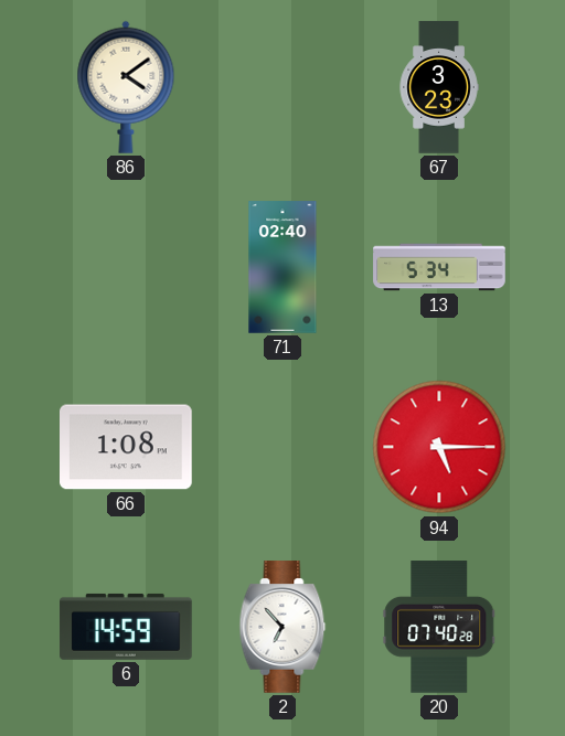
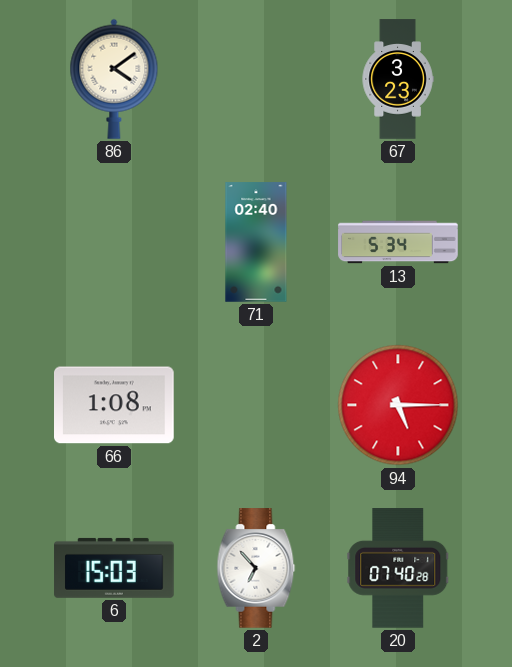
6: 14:59 -> 15:03 (114, 568)
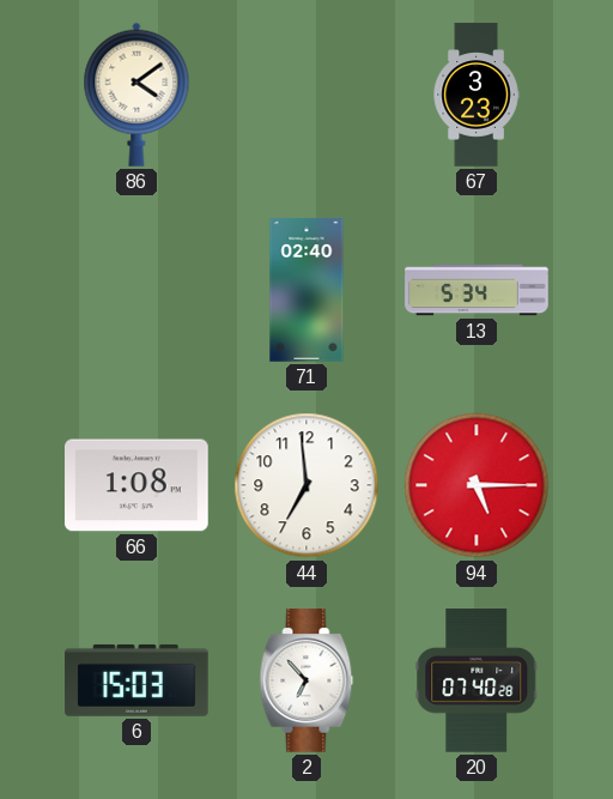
44: none -> 6:59 (306, 485)
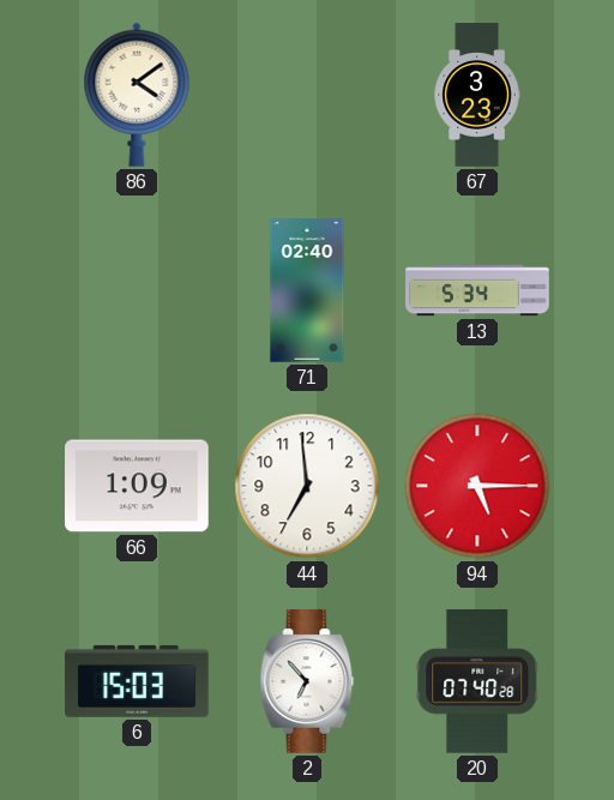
66: 1:08 -> 1:09 (138, 486)
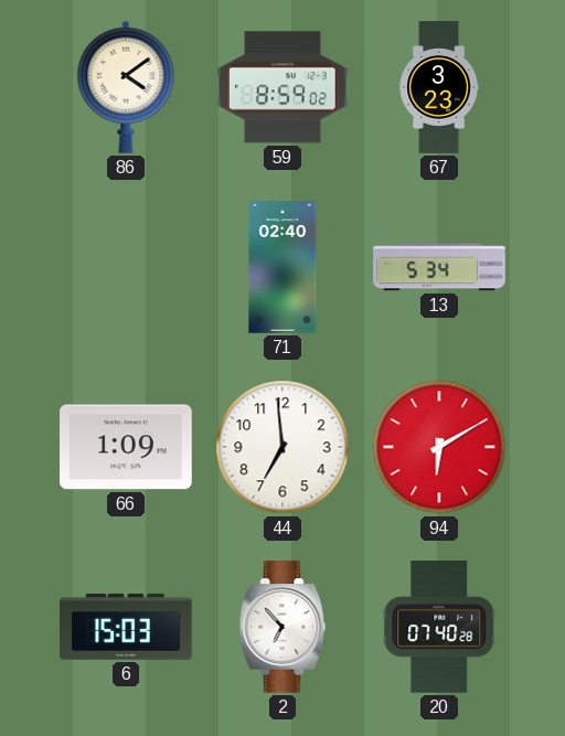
59: none -> 8:59 (284, 87)
94: 5:15 -> 6:10 (439, 447)
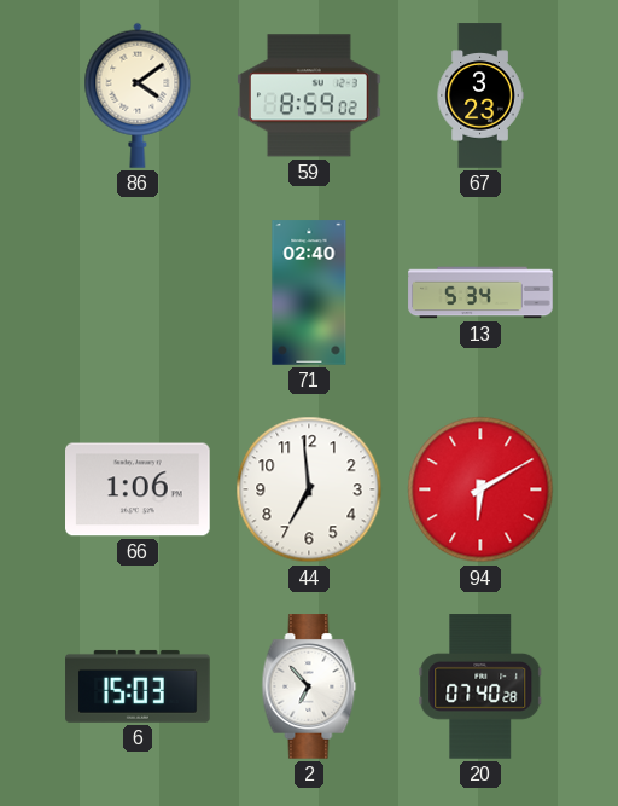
66: 1:09 -> 1:06 (139, 489)
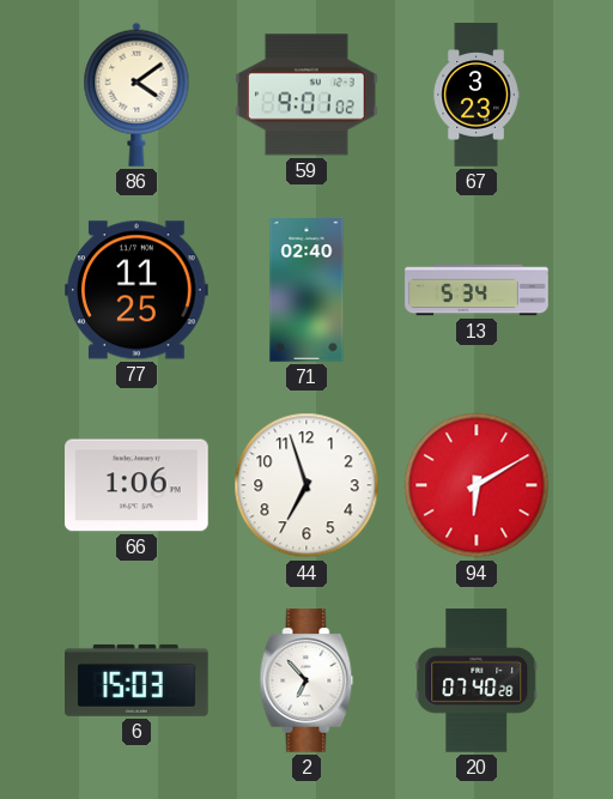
59: 8:59 -> 9:01 (308, 95)
77: none -> 11:25 (138, 290)
44: 6:59 -> 6:57 (306, 485)
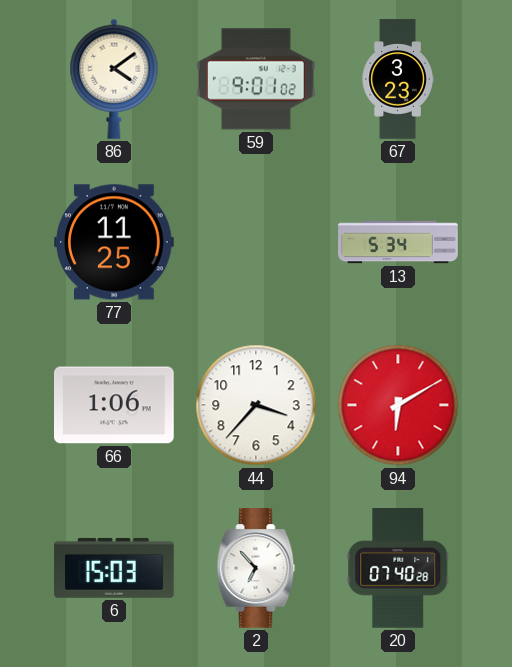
71: 02:40 -> none (306, 290)
44: 6:57 -> 3:37 (256, 405)
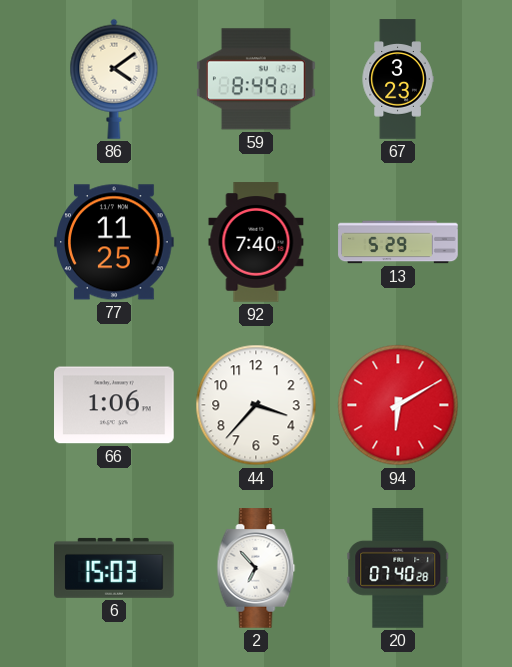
59: 9:01 -> 8:49 (257, 79)
92: none -> 7:40 (256, 242)
13: 5:34 -> 5:29 (398, 242)
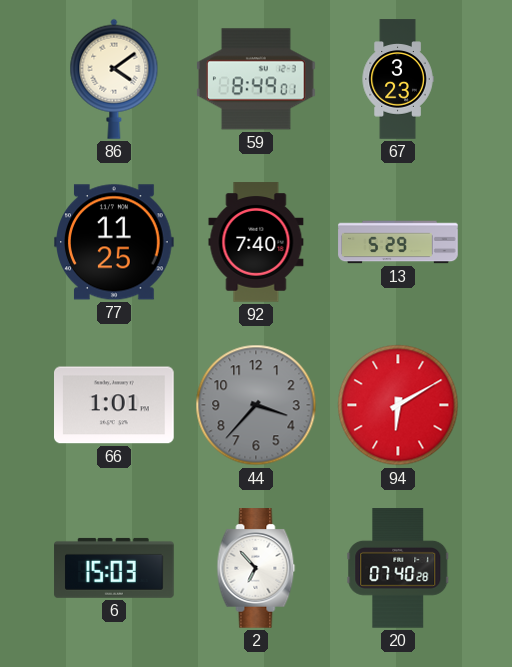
66: 1:06 -> 1:01 (115, 405)
44 dial: white -> grey (256, 405)
